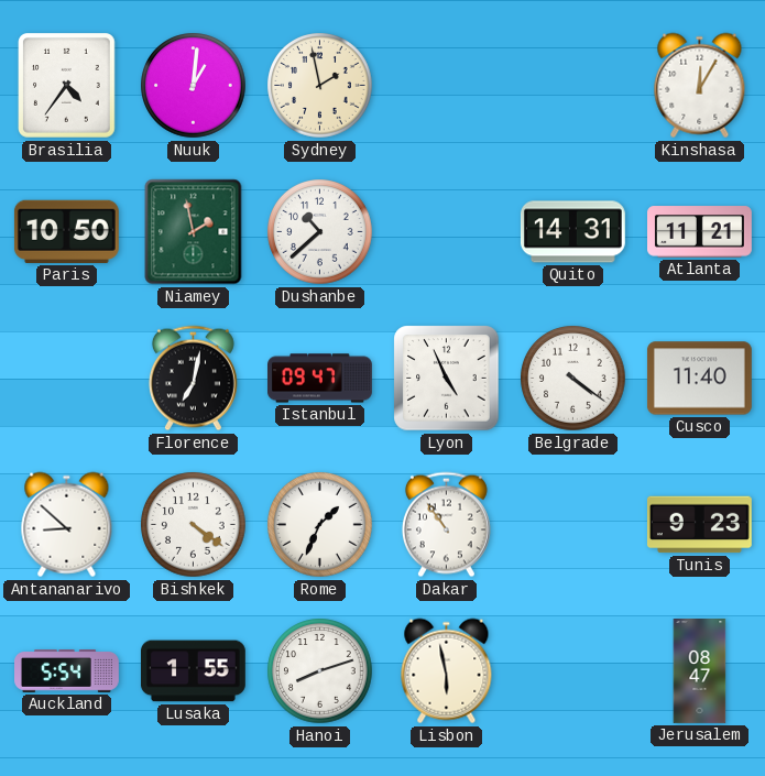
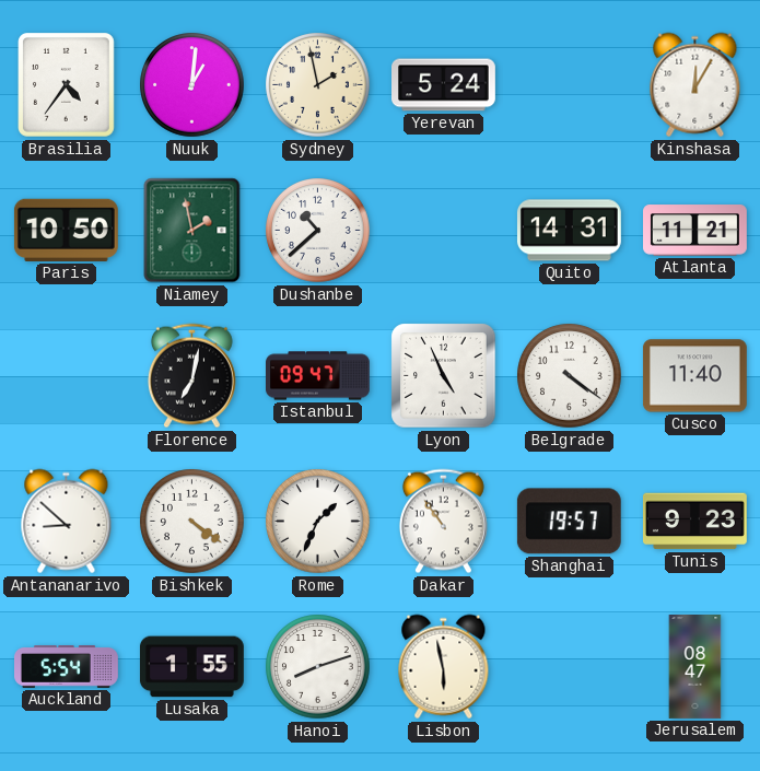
Yerevan: none -> 5:24 (444, 85)
Shanghai: none -> 19:57 (569, 522)
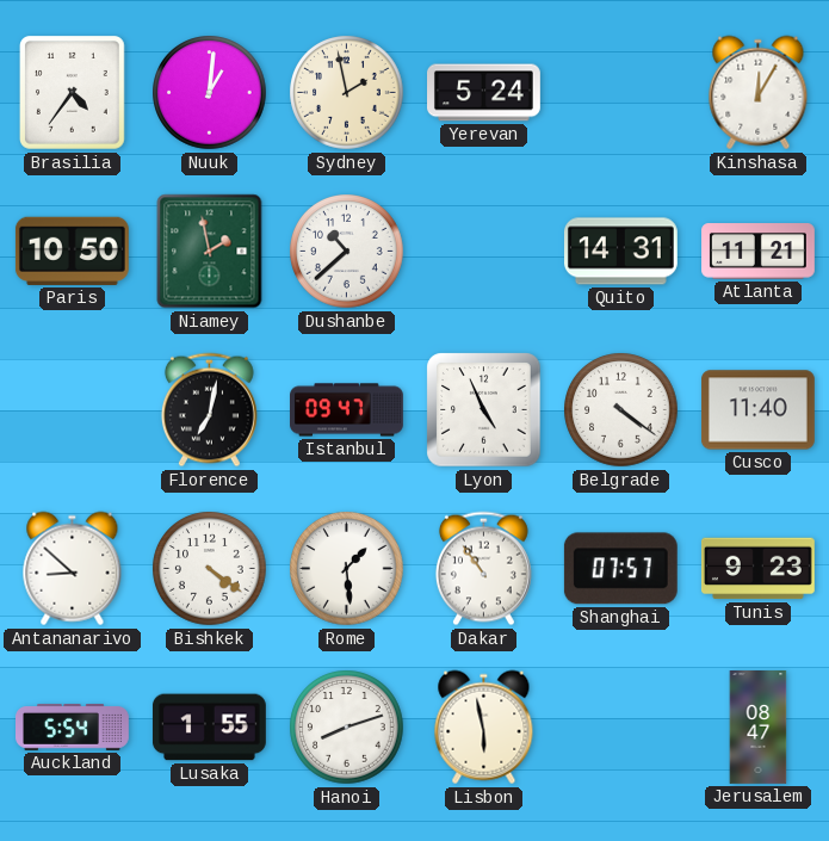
Rome: 1:34 -> 1:29 (347, 569)
Shanghai: 19:57 -> 07:57 (620, 569)
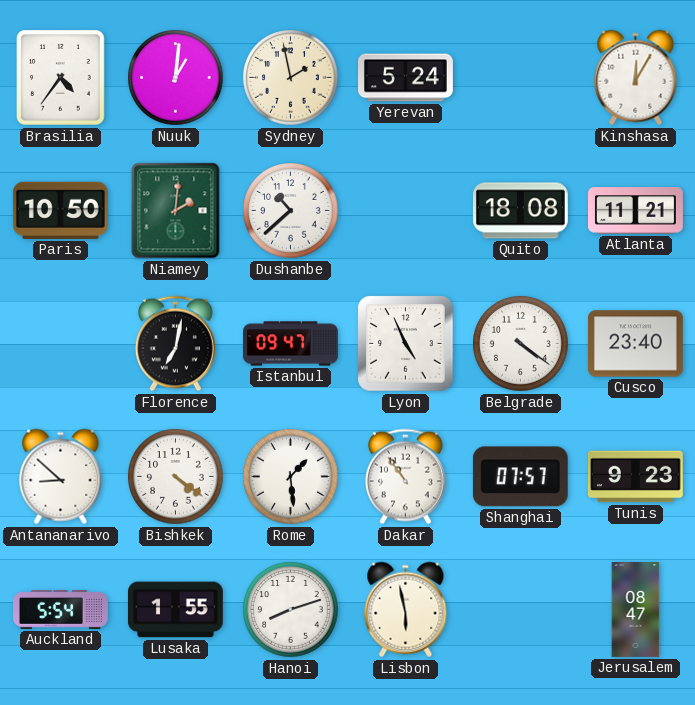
Niamey: 1:58 -> 2:01 (176, 211)
Quito: 14:31 -> 18:08 (520, 211)
Cusco: 11:40 -> 23:40 (635, 344)
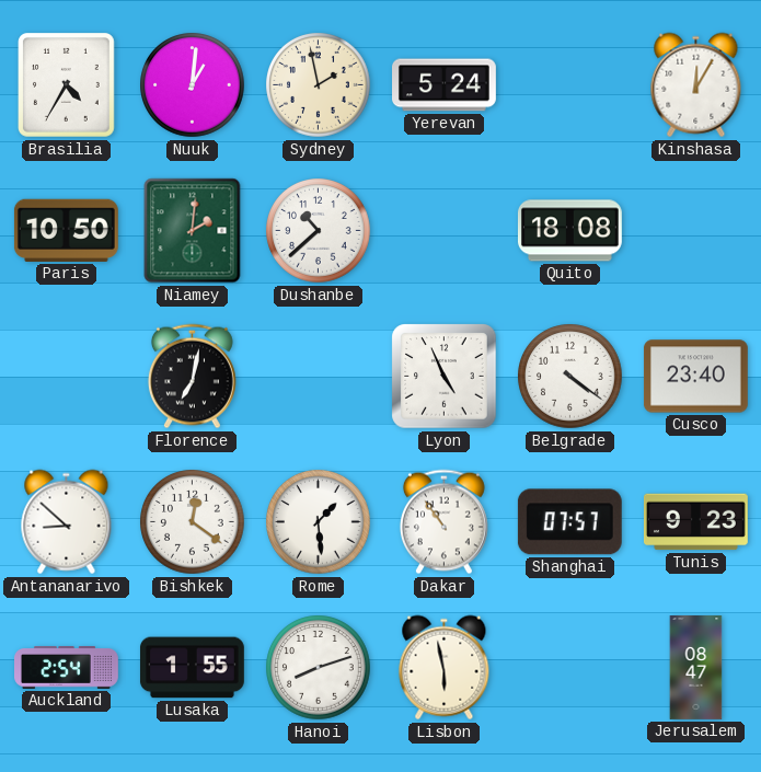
Brasilia: 4:36 -> 4:35 (67, 85)
Atlanta: 11:21 -> none (636, 211)
Istanbul: 09:47 -> none (291, 344)
Bishkek: 4:21 -> 12:21 (193, 522)
Auckland: 5:54 -> 2:54 (67, 668)
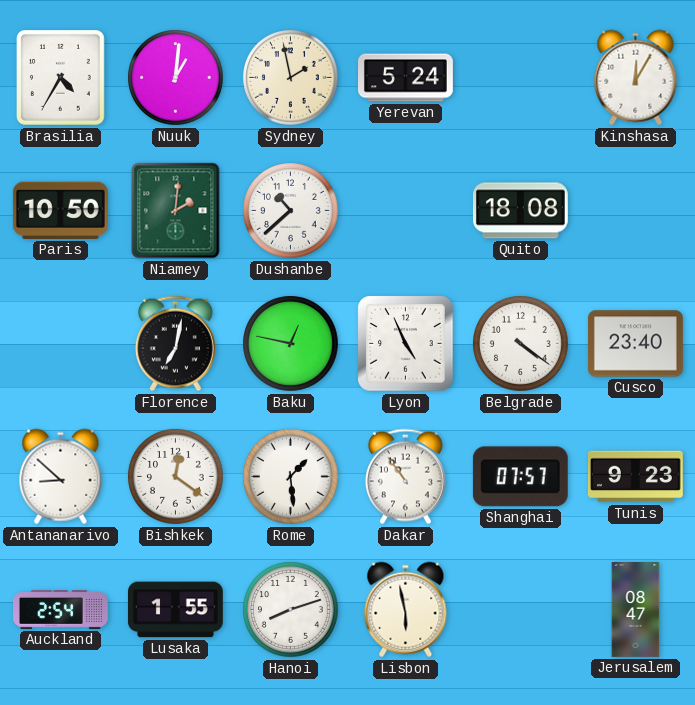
Baku: none -> 12:47 (291, 344)
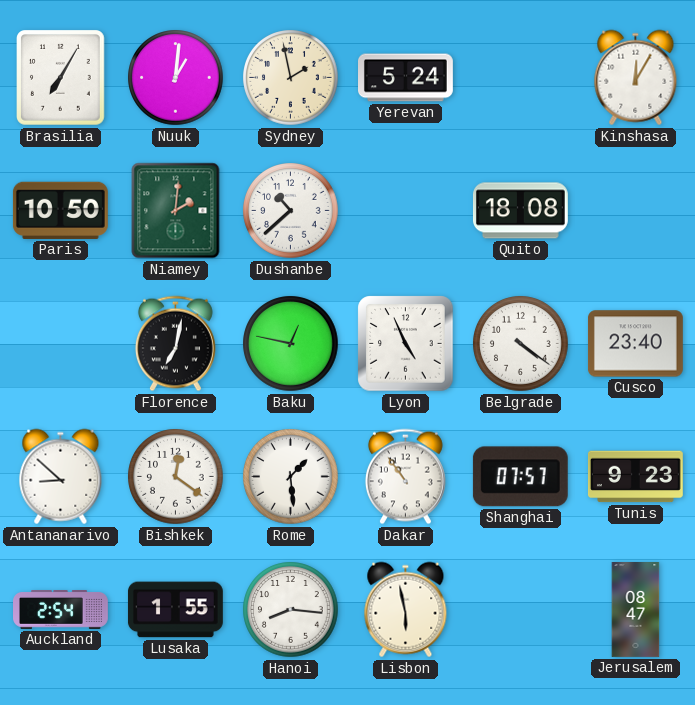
Brasilia: 4:35 -> 7:05 (61, 78)
Hanoi: 8:12 -> 8:16 (291, 610)
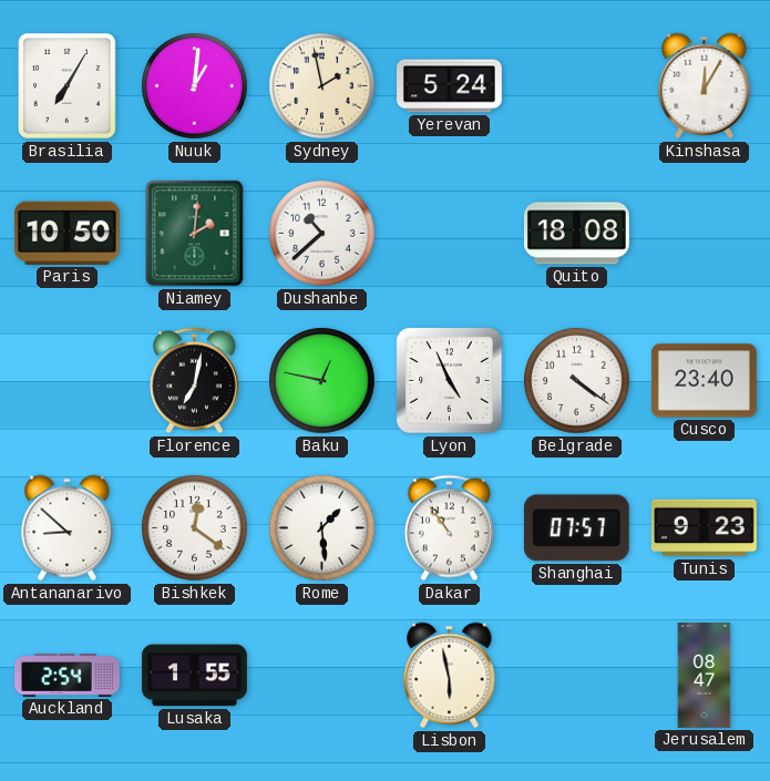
Hanoi: 8:16 -> none (291, 610)
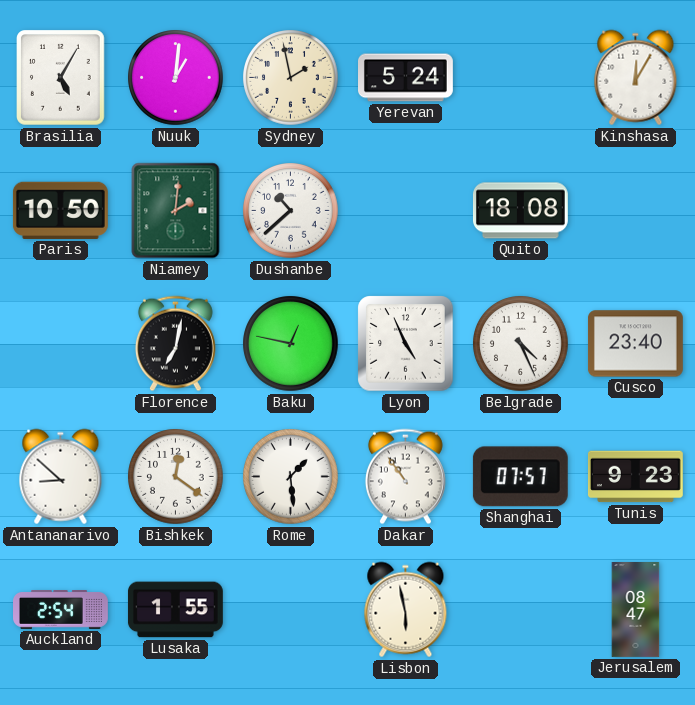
Brasilia: 7:05 -> 5:05 (61, 78)
Belgrade: 4:21 -> 4:26 (521, 344)
